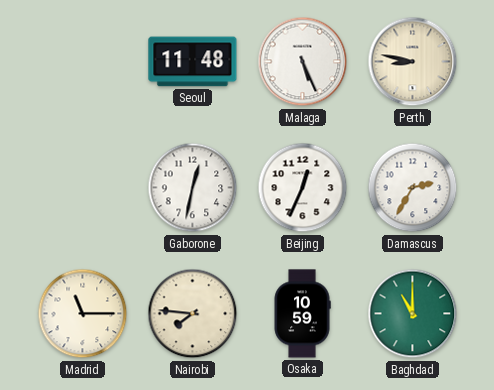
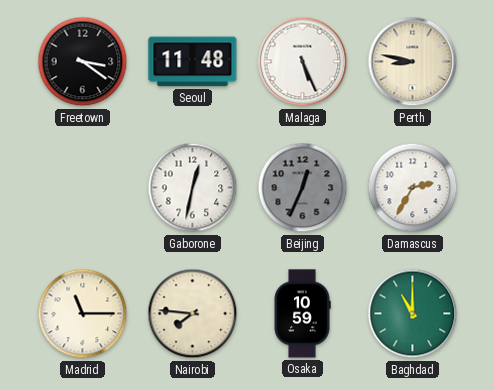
Freetown: none -> 3:21 (83, 62)
Beijing dial: white -> grey (303, 188)
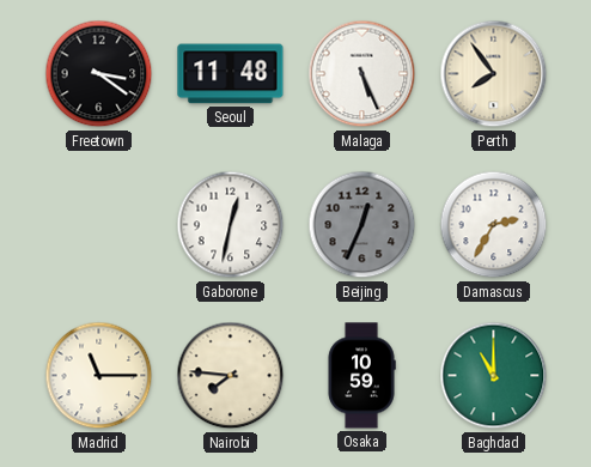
Perth: 8:47 -> 7:54 (494, 74)
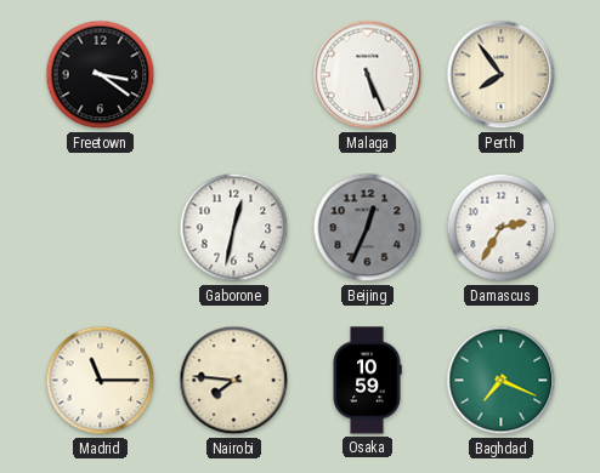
Seoul: 11:48 -> none (231, 74)
Baghdad: 11:00 -> 7:19 (502, 381)
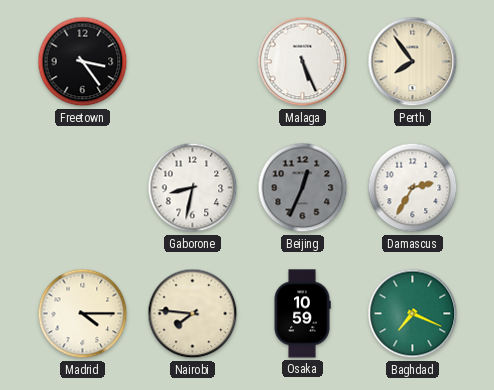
Freetown: 3:21 -> 3:24 (83, 62)
Gaborone: 12:32 -> 8:32 (193, 188)
Madrid: 11:15 -> 4:15 (83, 314)
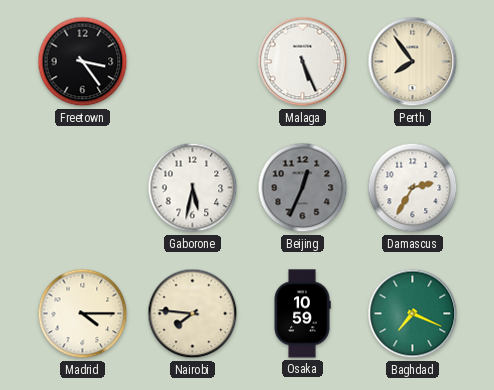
Gaborone: 8:32 -> 5:32 (193, 188)
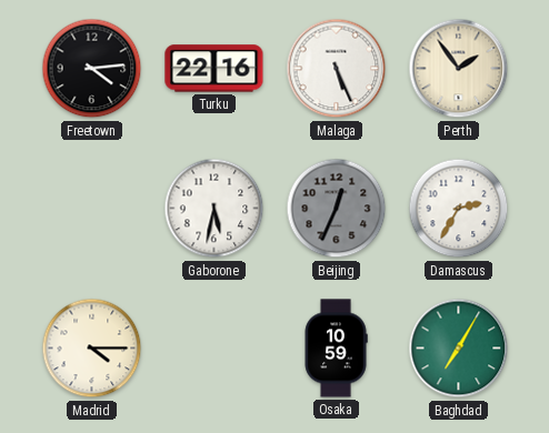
Freetown: 3:24 -> 4:14 (92, 69)
Turku: none -> 22:16 (214, 69)
Perth: 7:54 -> 1:54 (459, 69)
Nairobi: 7:46 -> none (193, 314)
Baghdad: 7:19 -> 7:05 (459, 349)
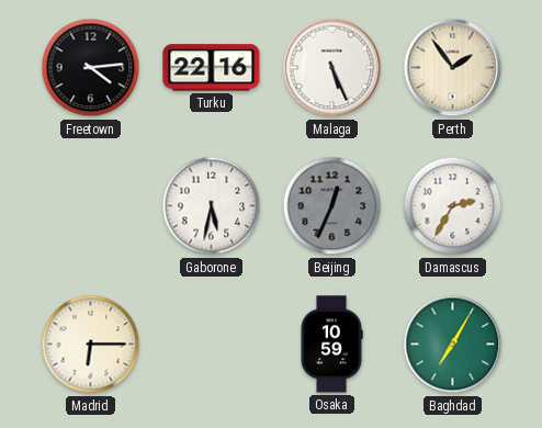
Madrid: 4:15 -> 6:15 (91, 345)
